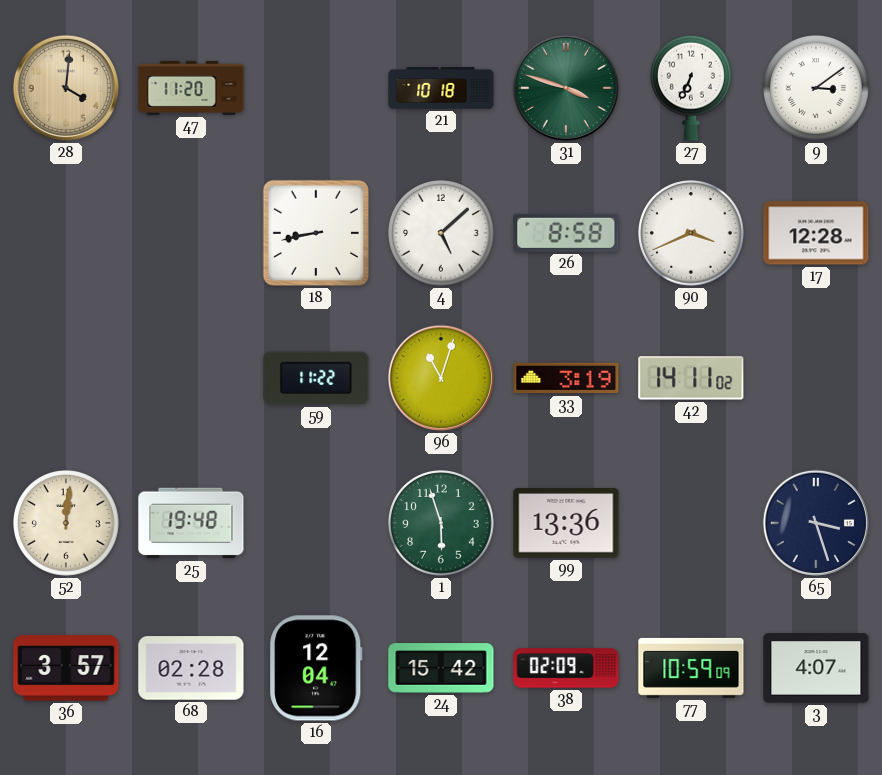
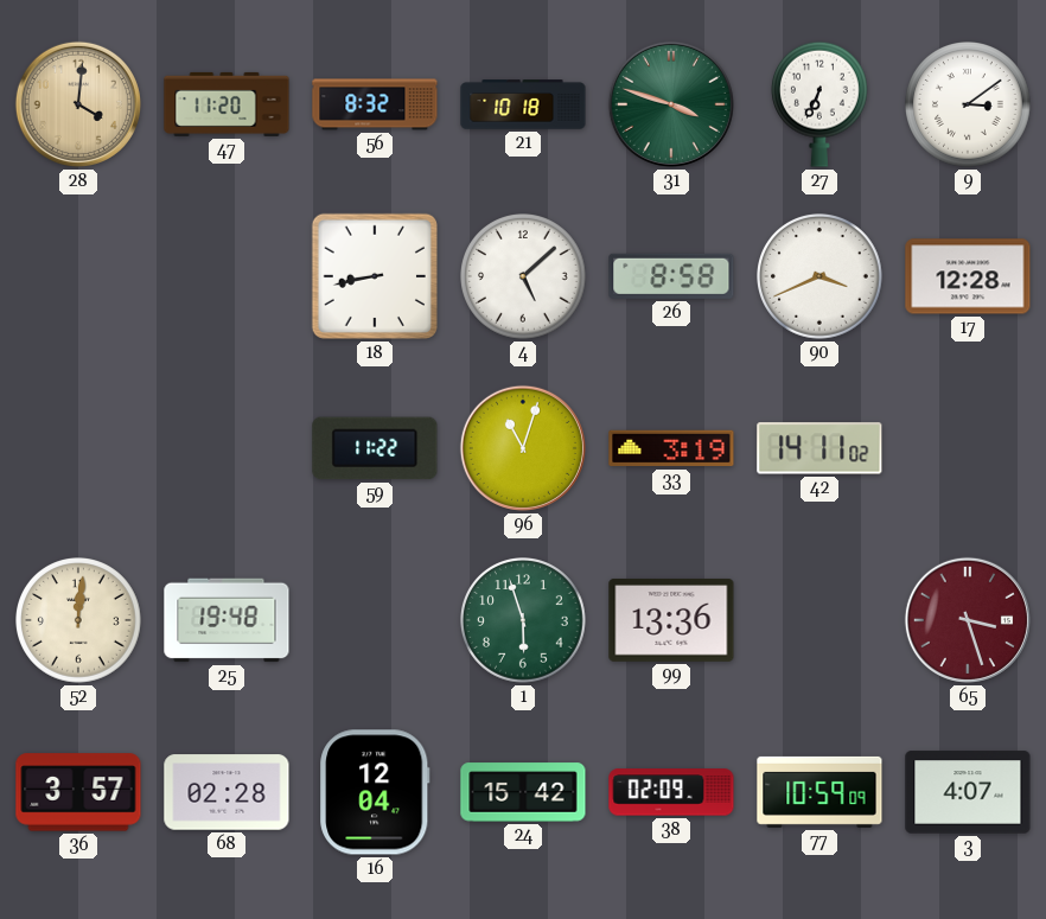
56: none -> 8:32 (375, 104)
65 dial: navy -> burgundy (968, 620)
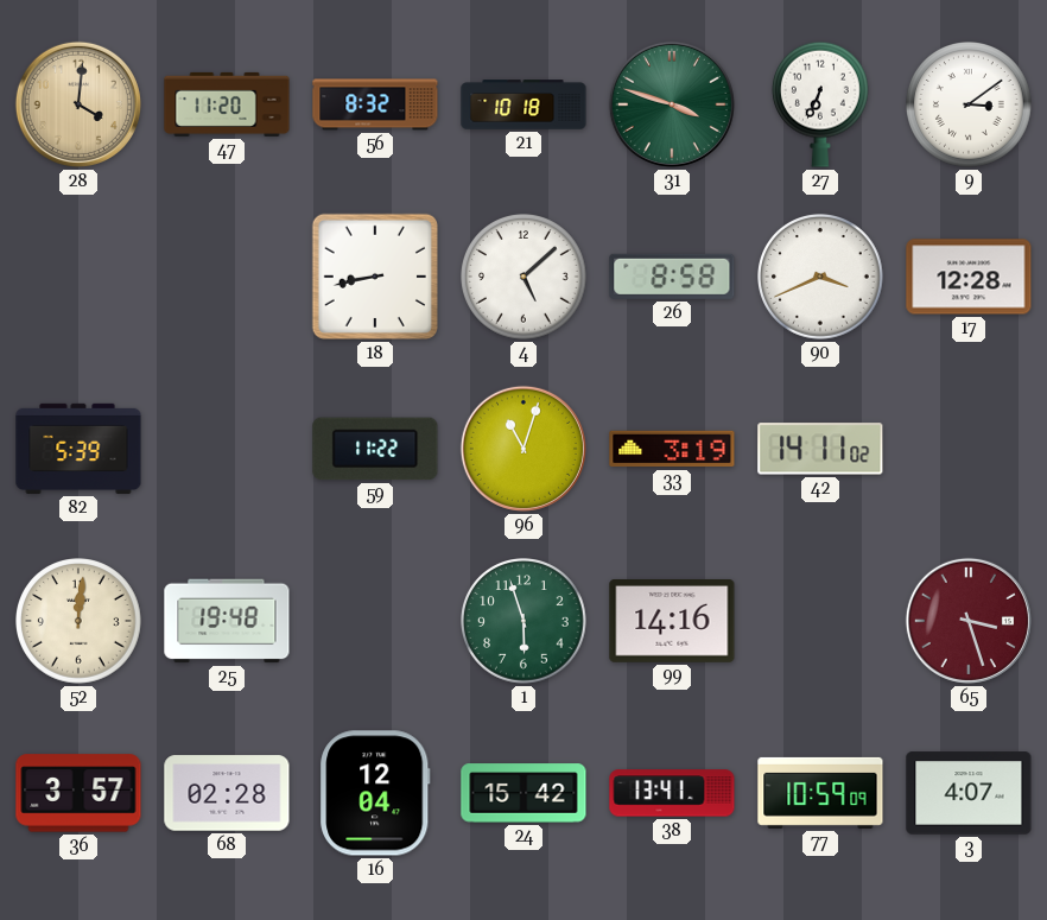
82: none -> 5:39 (78, 449)
99: 13:36 -> 14:16 (672, 621)
38: 02:09 -> 13:41 (672, 793)
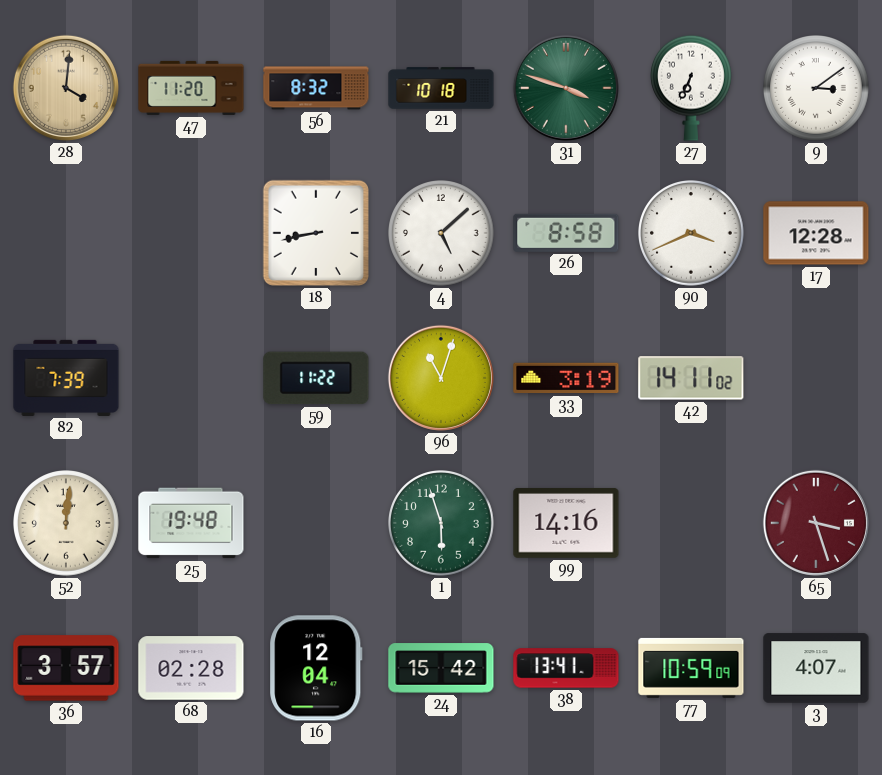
82: 5:39 -> 7:39 (66, 378)
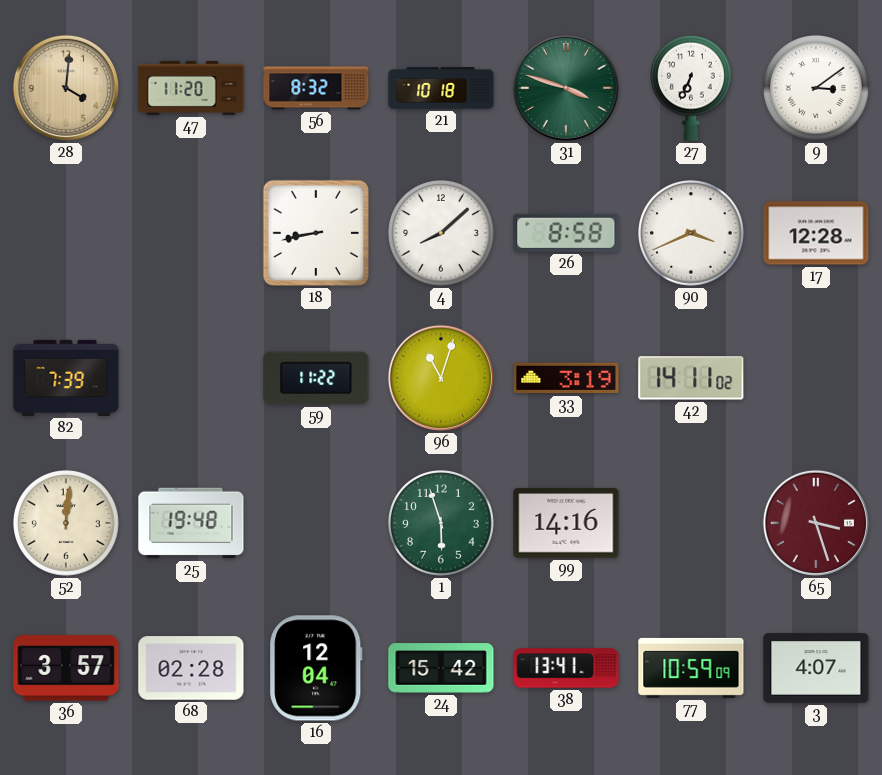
4: 5:08 -> 8:08 (442, 234)
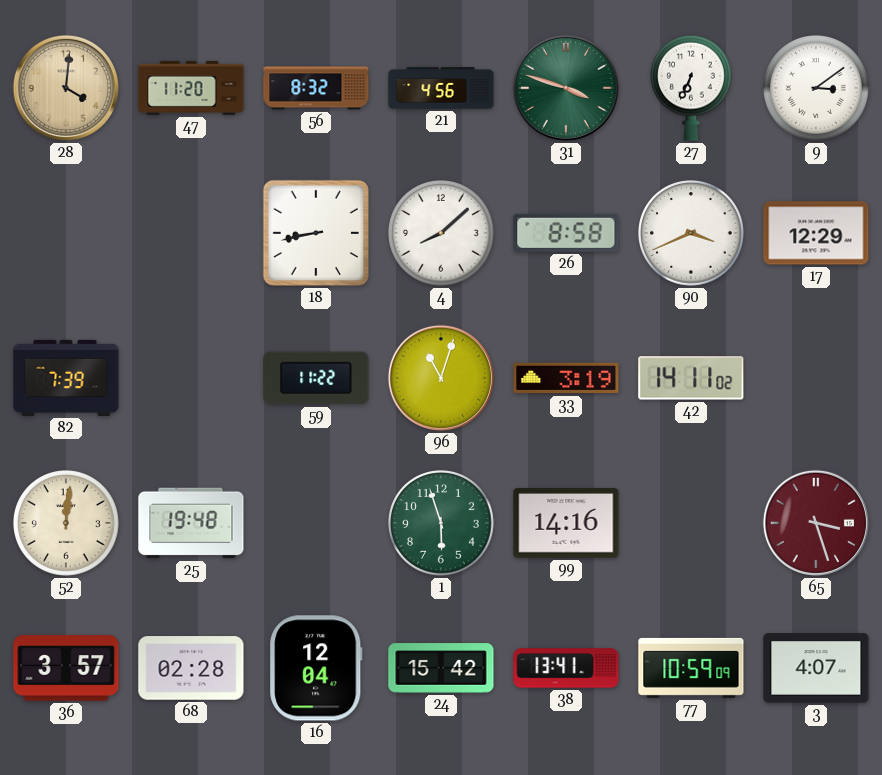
21: 10:18 -> 4:56 (441, 88)
17: 12:28 -> 12:29 (816, 233)
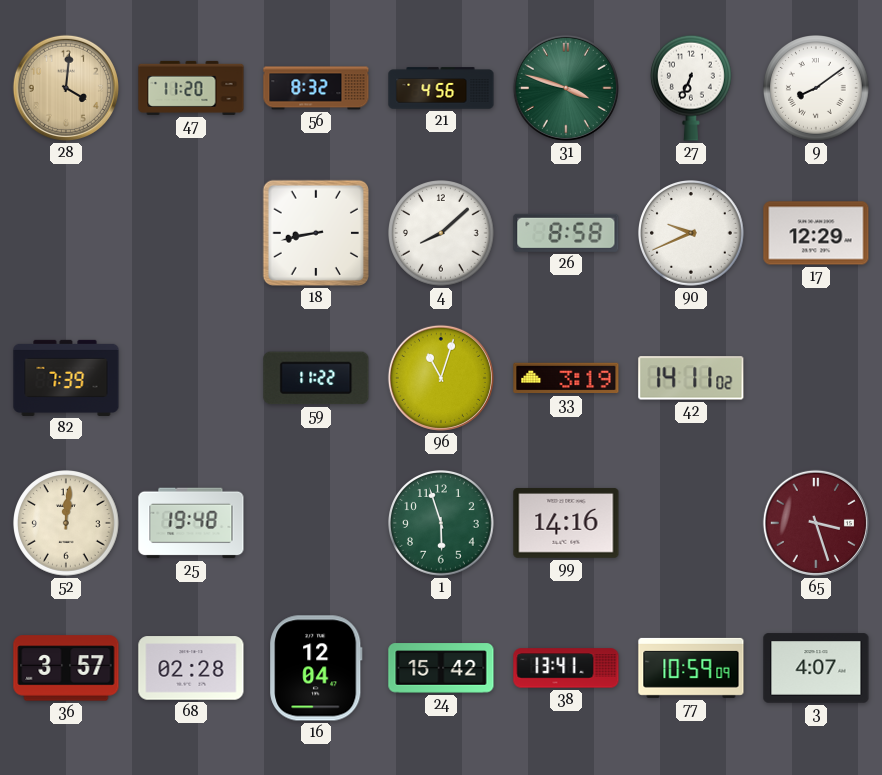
9: 3:09 -> 8:09 (817, 89)
90: 3:41 -> 9:41 (692, 234)
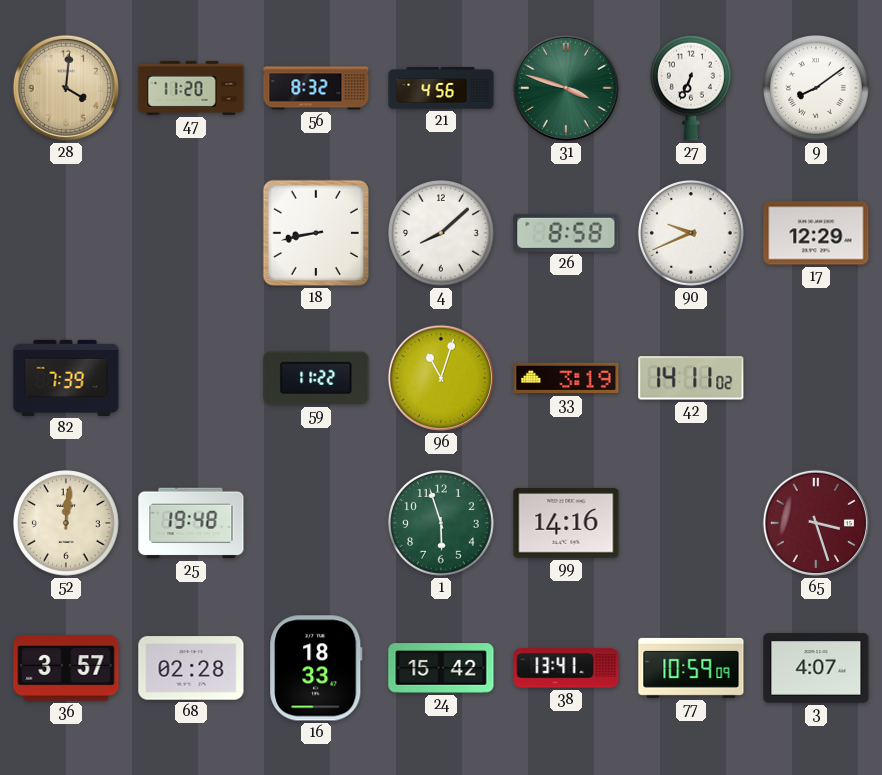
16: 12:04 -> 18:33 (316, 668)
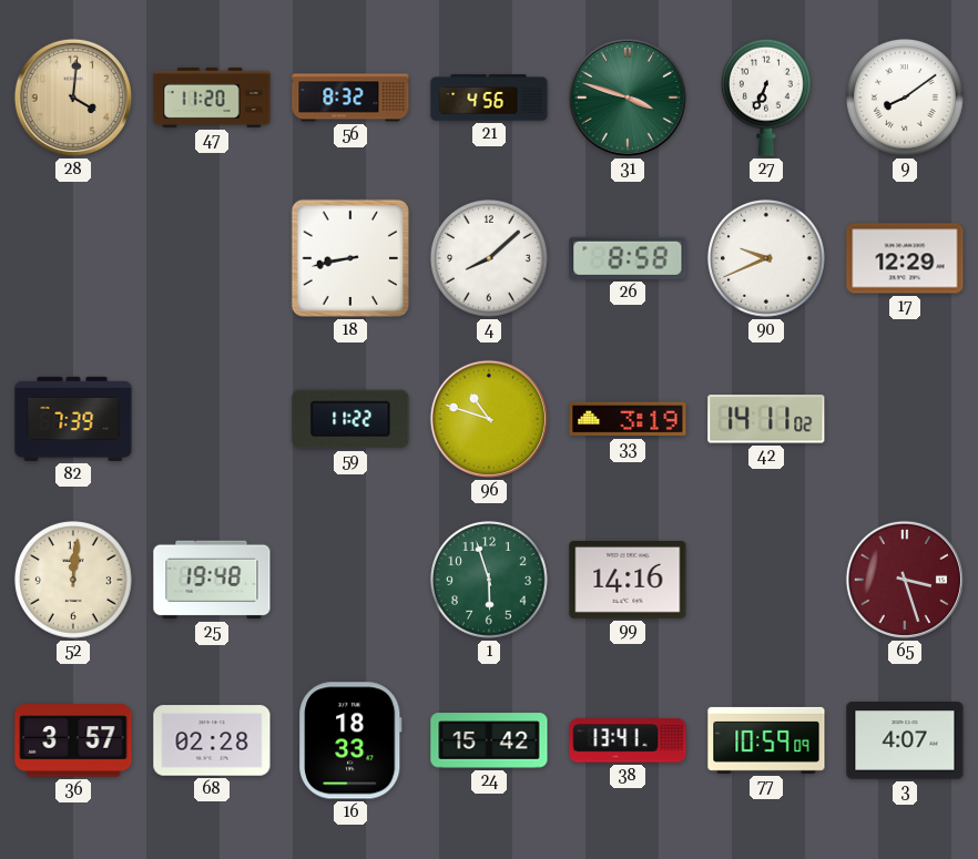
96: 11:03 -> 10:48 (489, 419)
